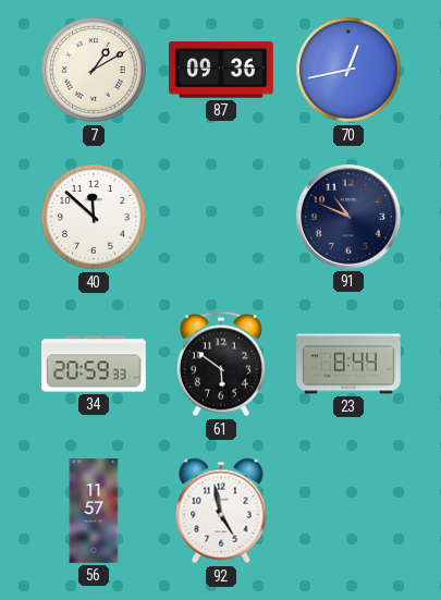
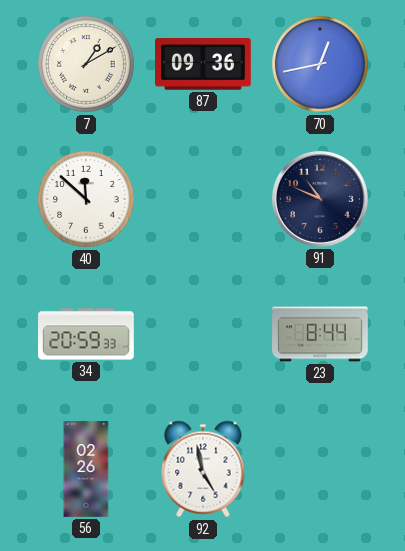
61: 5:51 -> none (221, 364)
56: 11:57 -> 02:26 (86, 469)
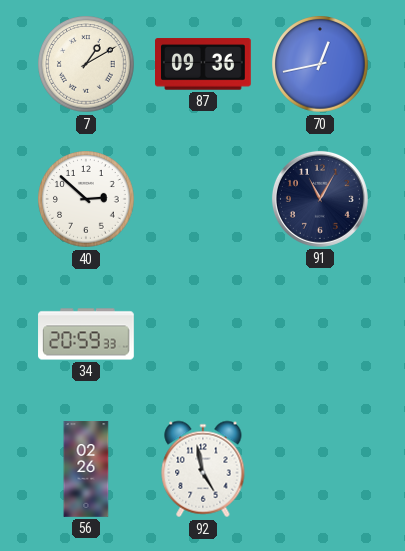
40: 11:52 -> 2:52 (86, 199)
91: 10:49 -> 11:05 (320, 199)
23: 8:44 -> none (320, 334)
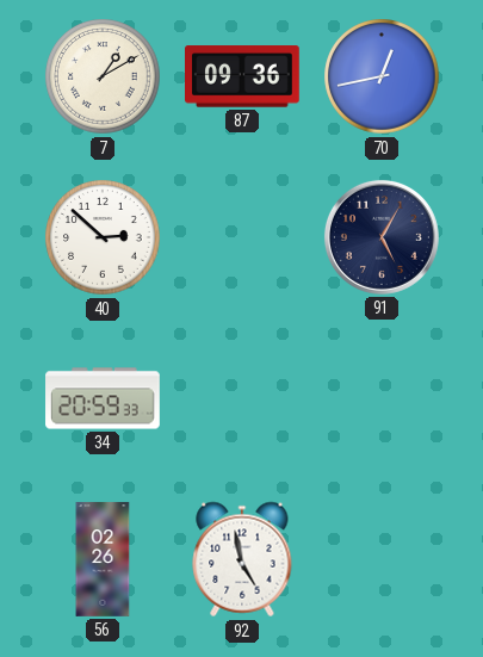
91: 11:05 -> 5:05 (382, 237)
